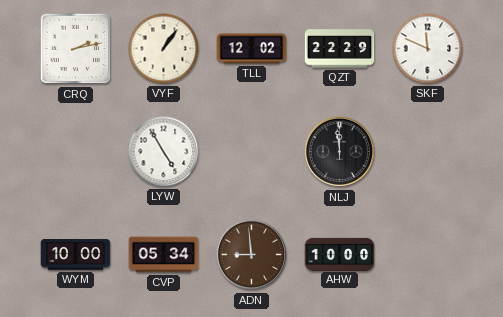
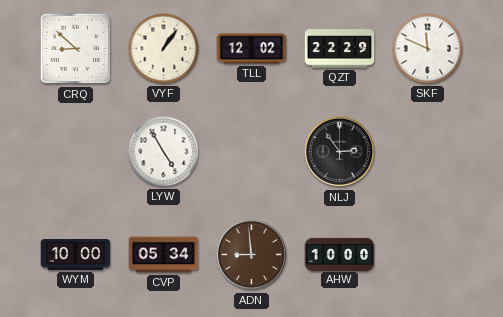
CRQ: 2:13 -> 8:52 (76, 49)
NLJ: 11:59 -> 2:54 (340, 152)
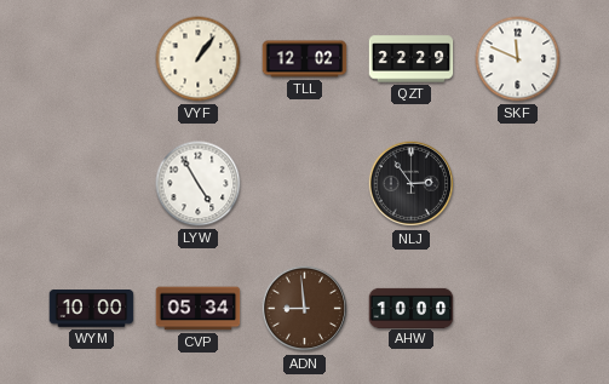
CRQ: 8:52 -> none (76, 49)
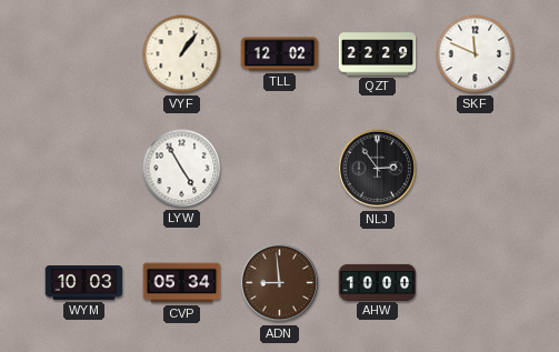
WYM: 10:00 -> 10:03 (84, 283)
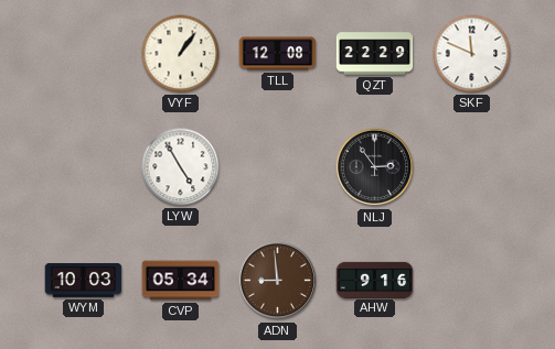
TLL: 12:02 -> 12:08 (278, 54)
AHW: 10:00 -> 9:16 (375, 280)
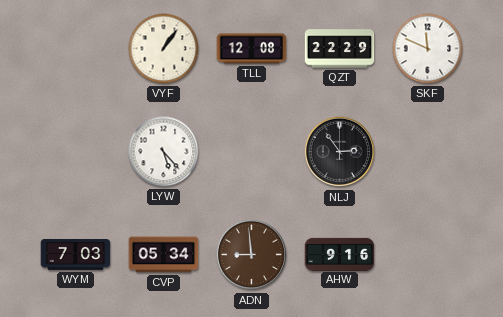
LYW: 4:55 -> 5:23 (164, 152)
WYM: 10:03 -> 7:03 (76, 255)
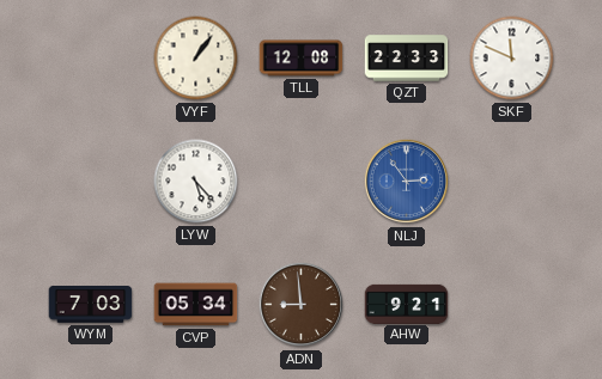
QZT: 22:29 -> 22:33 (407, 59)
NLJ dial: black -> blue (407, 182)
AHW: 9:16 -> 9:21 (407, 304)
